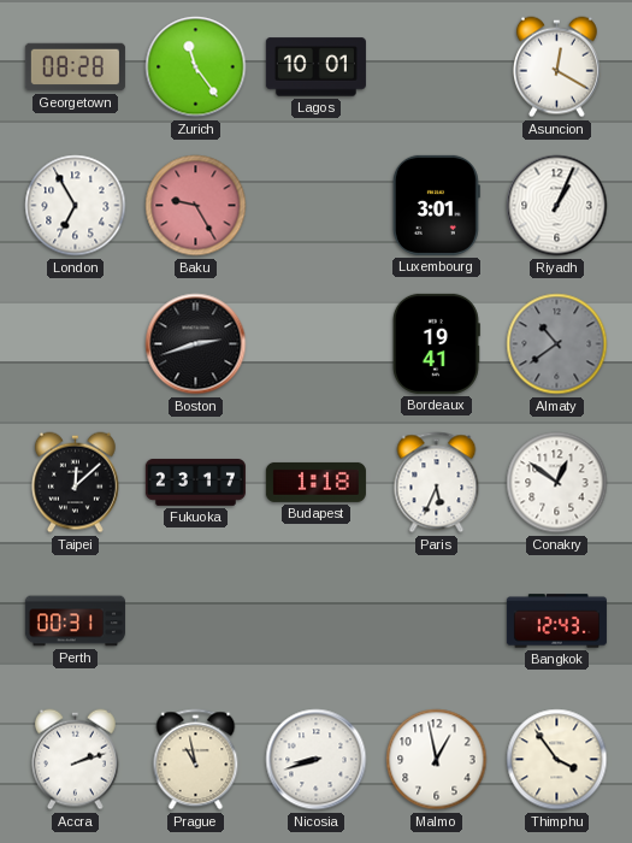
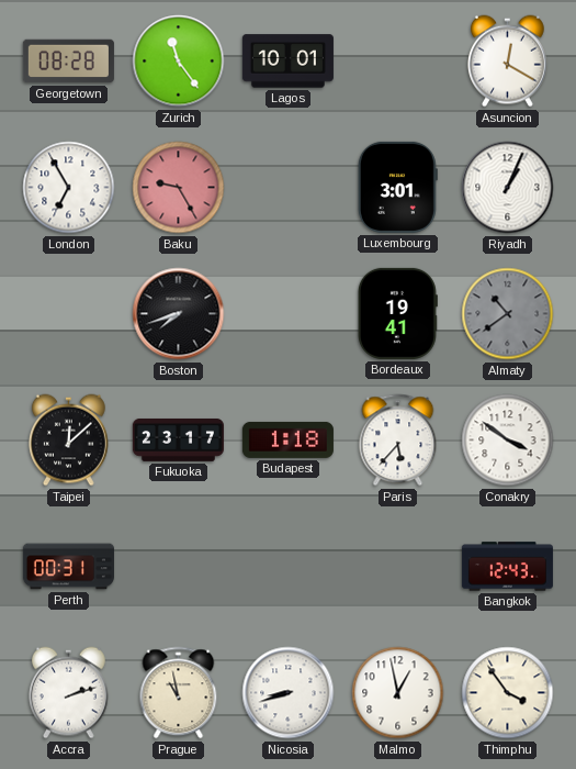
Boston: 2:42 -> 7:42 (179, 314)
Paris: 5:34 -> 5:37 (398, 441)
Conakry: 12:51 -> 3:51 (508, 441)
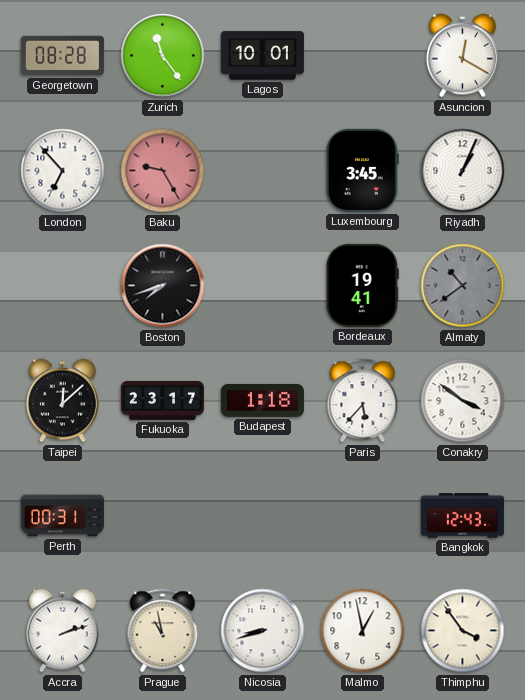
London: 6:55 -> 6:53 (63, 171)
Luxembourg: 3:01 -> 3:45 (362, 170)
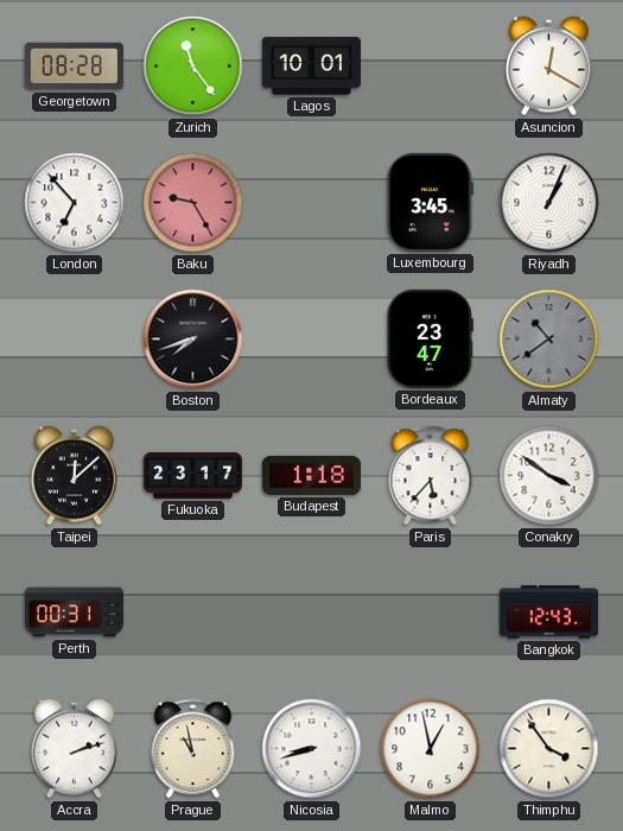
Bordeaux: 19:41 -> 23:47 (430, 338)
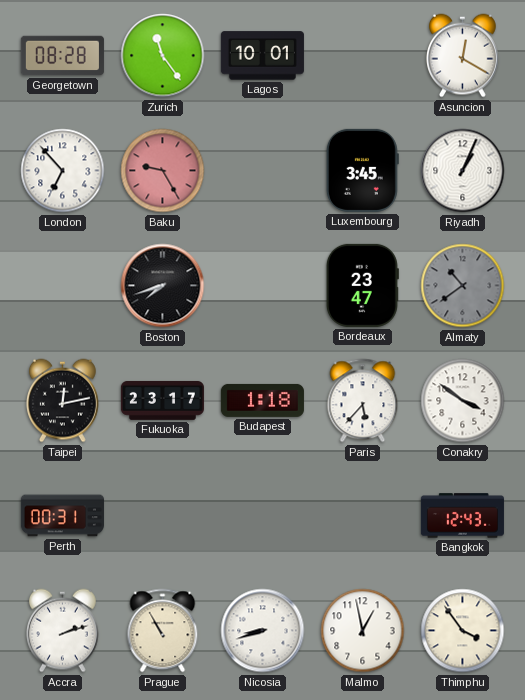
Taipei: 12:08 -> 12:13 (62, 401)
Prague: 10:58 -> 10:55 (163, 631)
